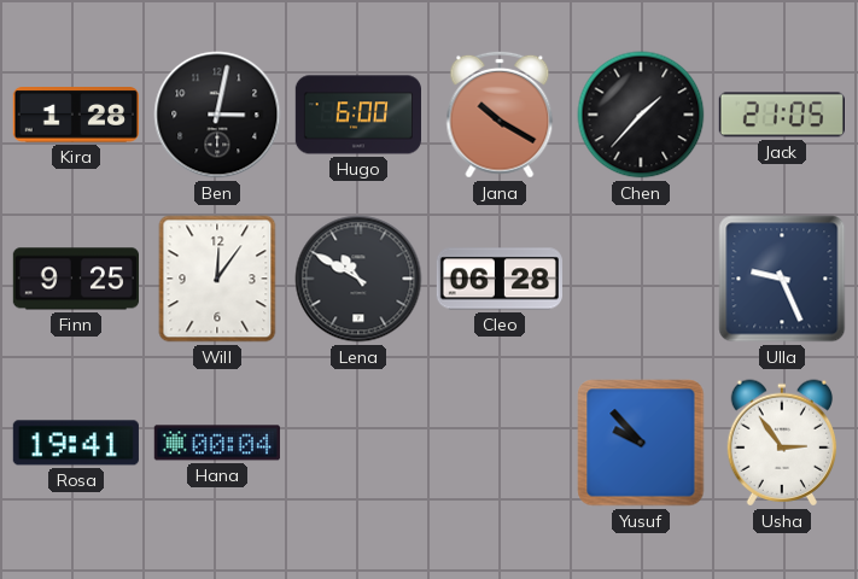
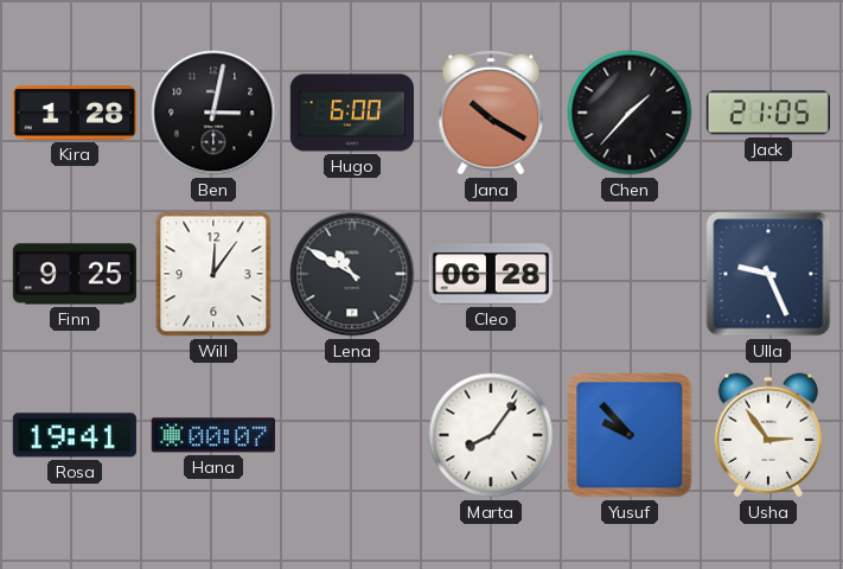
Hana: 00:04 -> 00:07 (213, 435)
Marta: none -> 8:06 (491, 435)
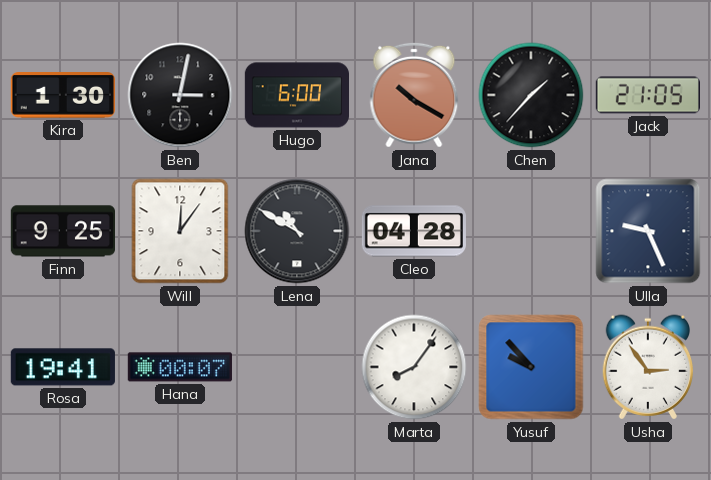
Kira: 1:28 -> 1:30 (63, 96)
Cleo: 06:28 -> 04:28 (414, 231)
